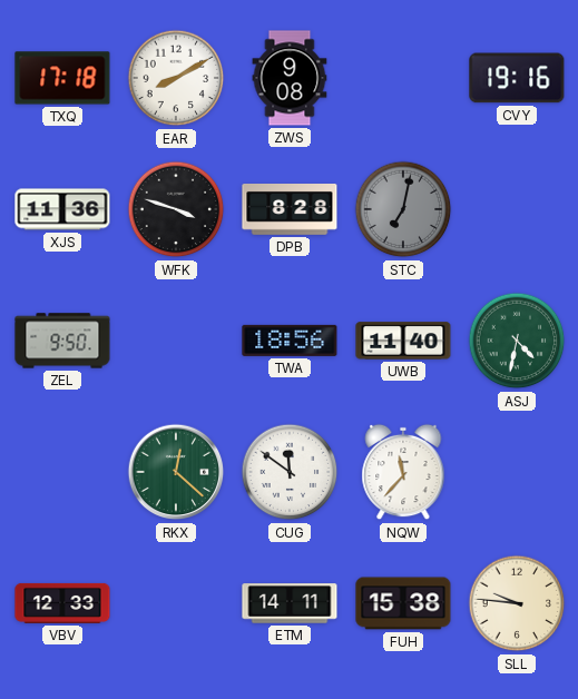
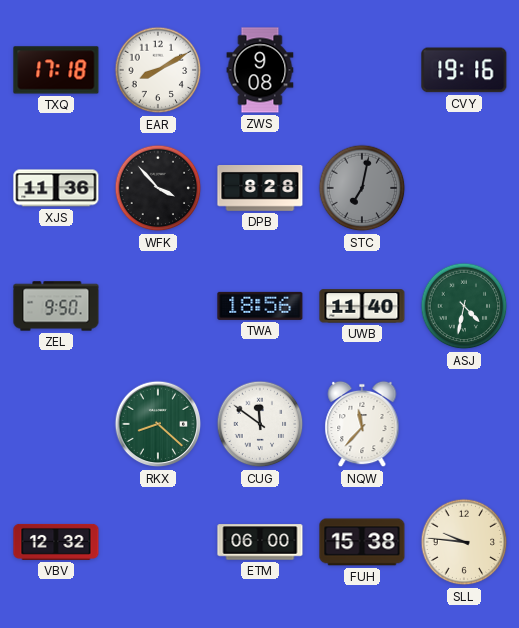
WFK: 3:48 -> 3:53 (158, 188)
RKX: 12:22 -> 8:22 (158, 424)
VBV: 12:33 -> 12:32 (56, 542)
ETM: 14:11 -> 06:00 (260, 542)
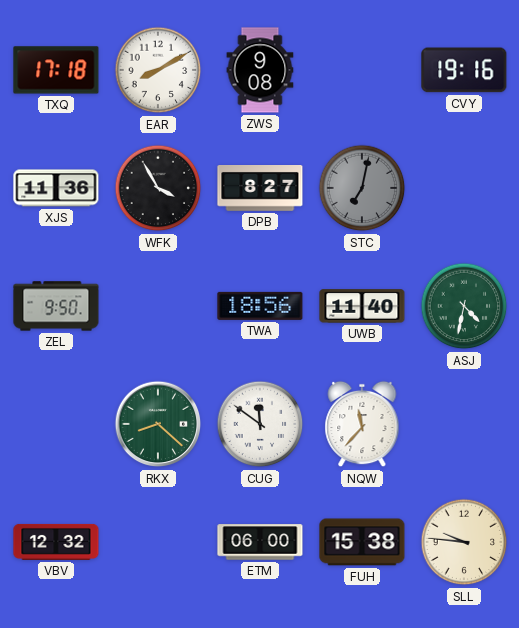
WFK: 3:53 -> 3:55 (158, 188)
DPB: 8:28 -> 8:27 (260, 189)
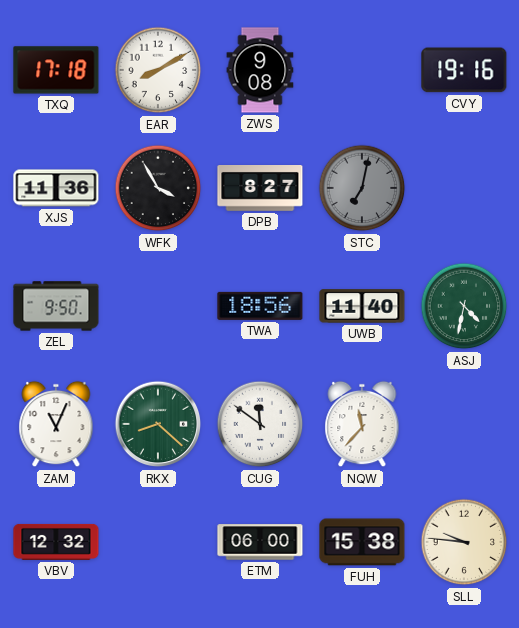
ZAM: none -> 11:04 (56, 424)
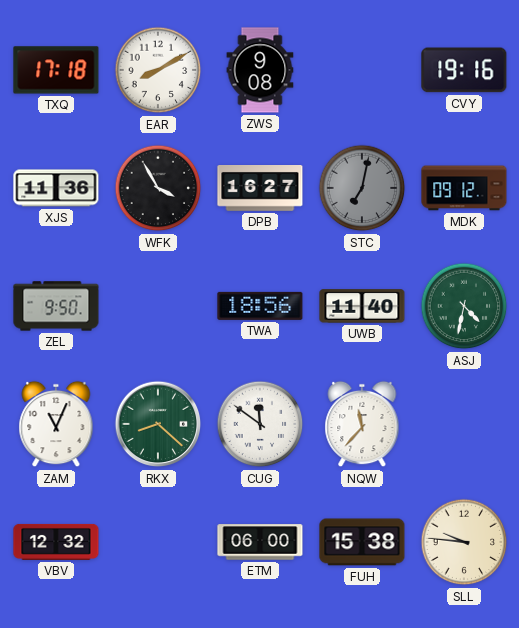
DPB: 8:27 -> 16:27 (260, 189)
MDK: none -> 09:12 (464, 188)
